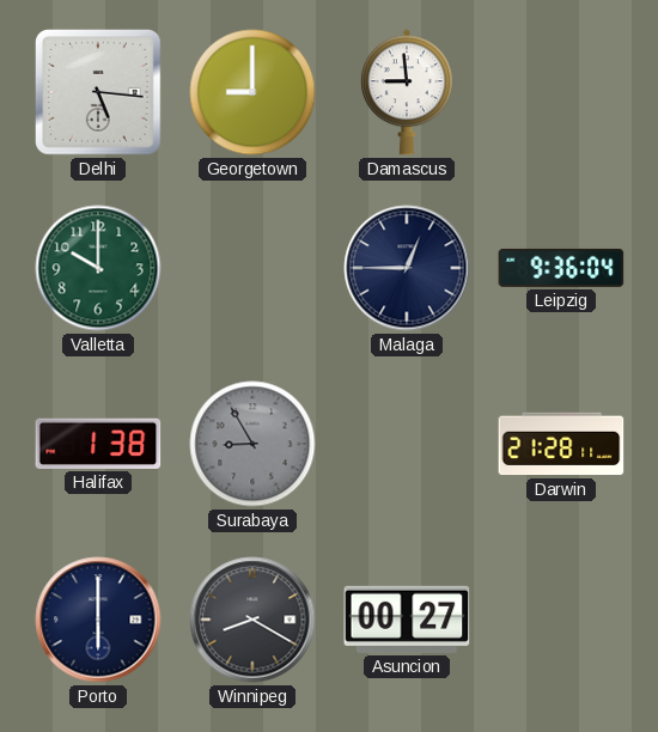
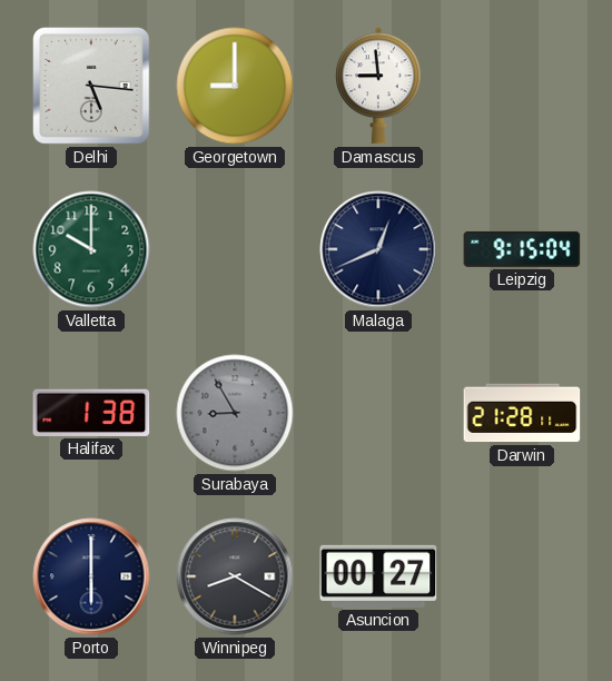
Malaga: 12:45 -> 12:41 (378, 249)
Leipzig: 9:36 -> 9:15 (522, 249)
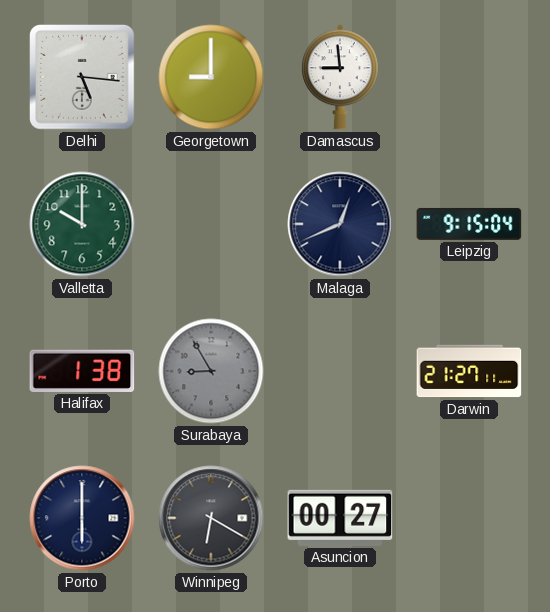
Darwin: 21:28 -> 21:27 (469, 371)
Winnipeg: 8:20 -> 6:20 (211, 518)
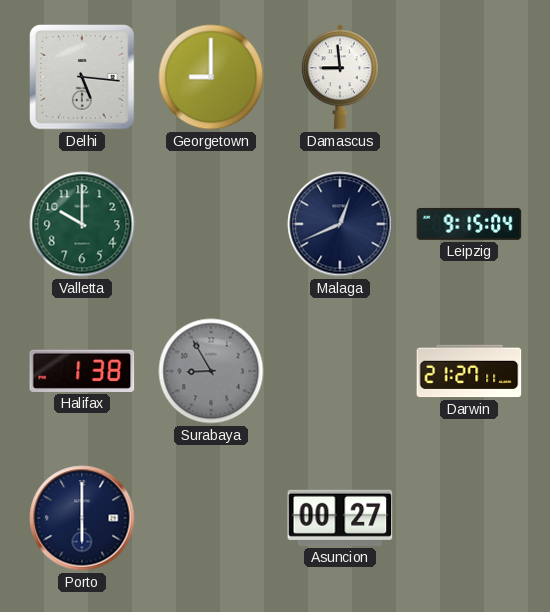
Winnipeg: 6:20 -> none (211, 518)
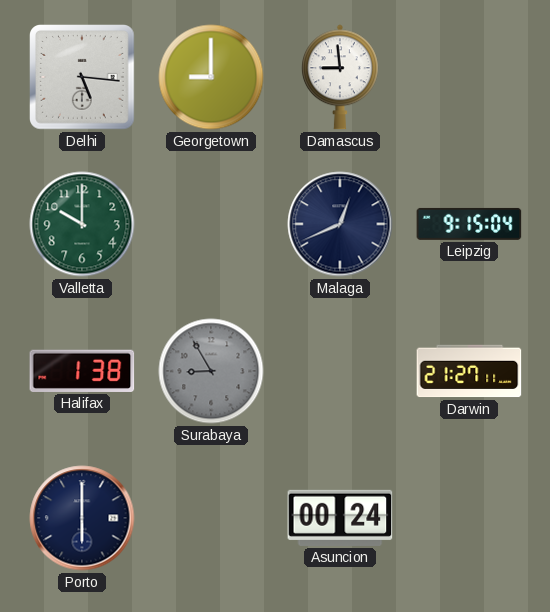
Asuncion: 00:27 -> 00:24 (340, 518)
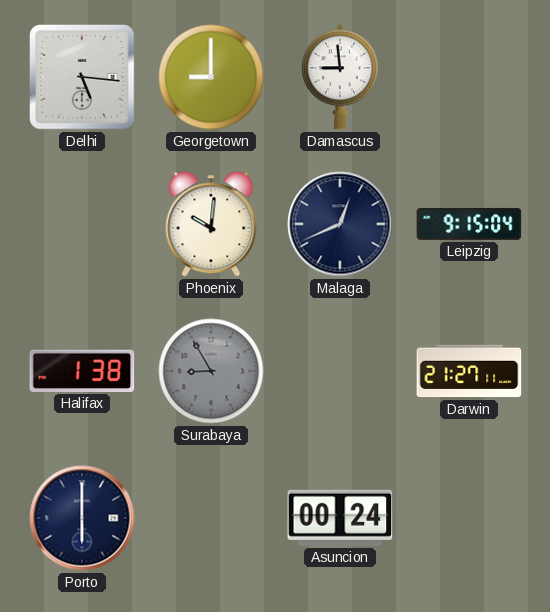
Valletta: 10:00 -> none (82, 224)
Phoenix: none -> 10:01 (211, 224)
